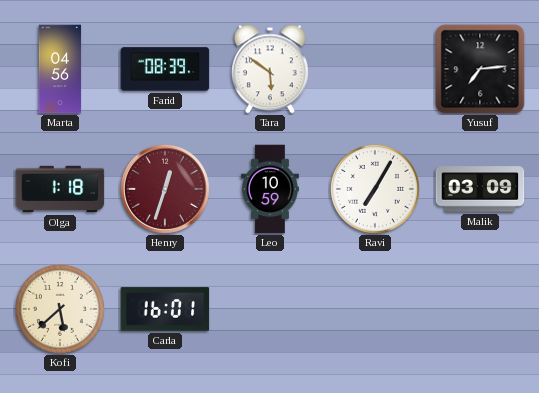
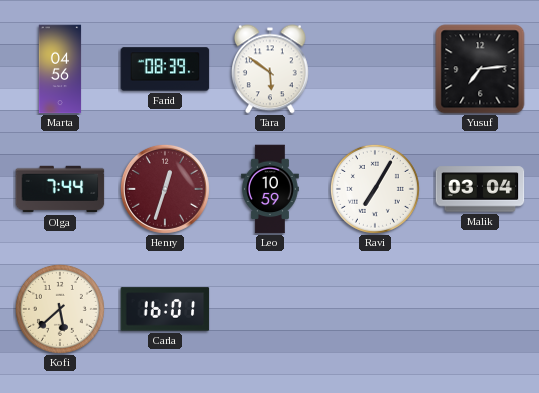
Olga: 1:18 -> 7:44 (60, 189)
Malik: 03:09 -> 03:04 (480, 189)
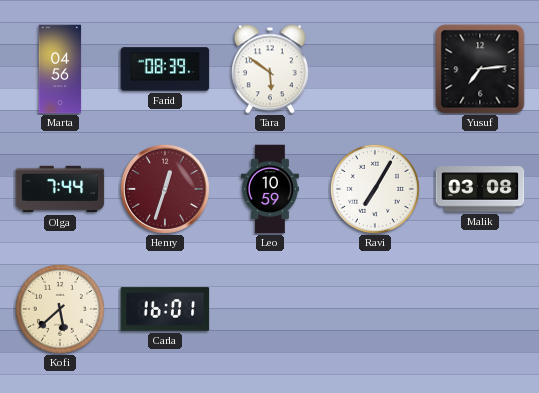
Malik: 03:04 -> 03:08 (480, 189)
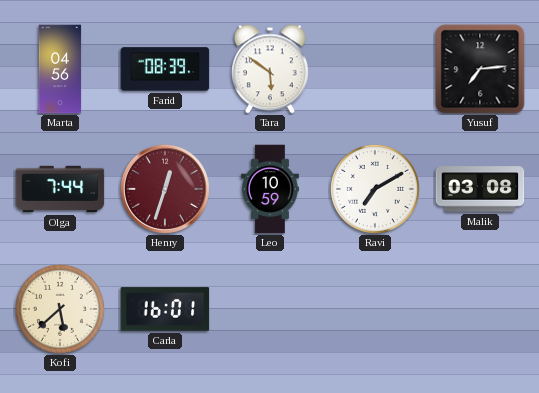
Ravi: 7:05 -> 7:10 (375, 189)
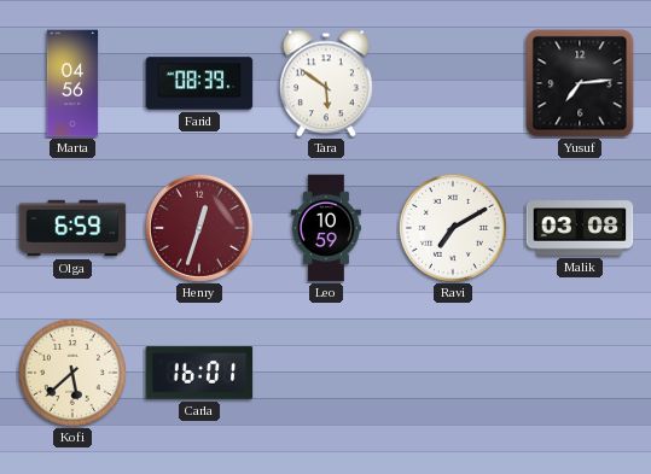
Olga: 7:44 -> 6:59 (72, 228)
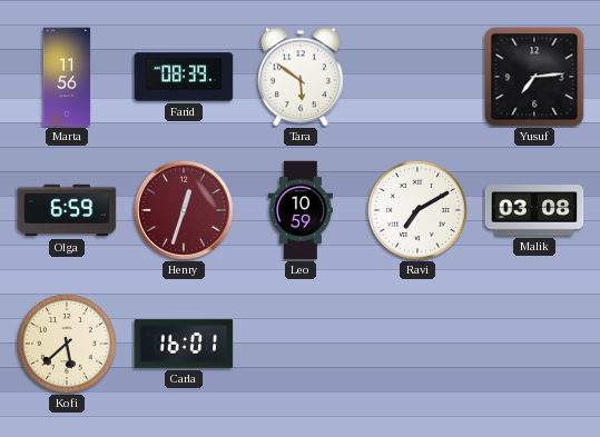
Marta: 04:56 -> 11:56 (67, 77)
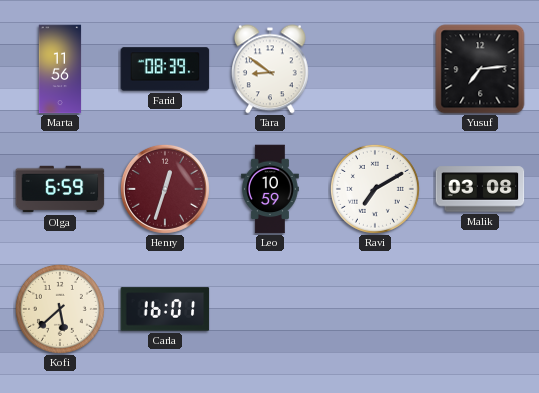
Tara: 5:51 -> 8:51 (270, 69)
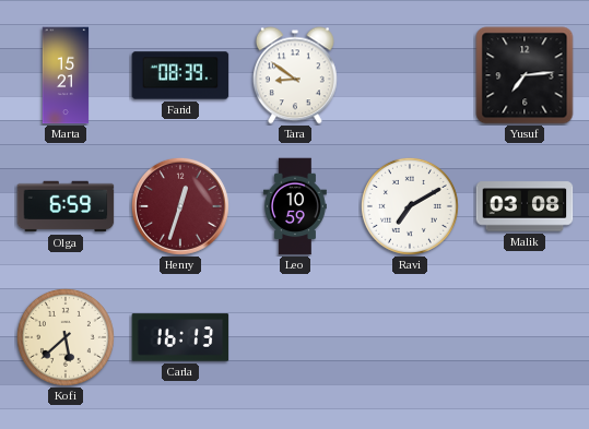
Marta: 11:56 -> 15:21 (66, 75)
Carla: 16:01 -> 16:13 (180, 337)
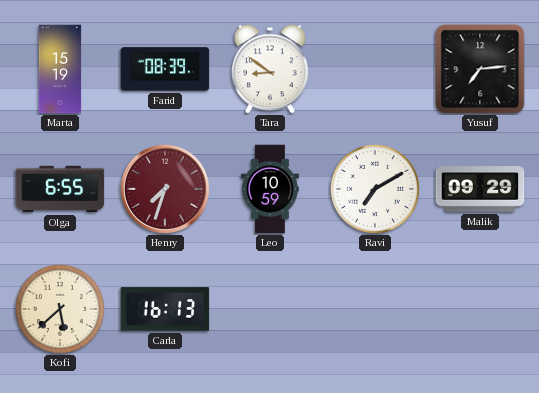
Marta: 15:21 -> 15:19 (60, 69)
Olga: 6:59 -> 6:55 (60, 189)
Henry: 12:33 -> 7:33 (165, 189)
Malik: 03:08 -> 09:29 (480, 189)
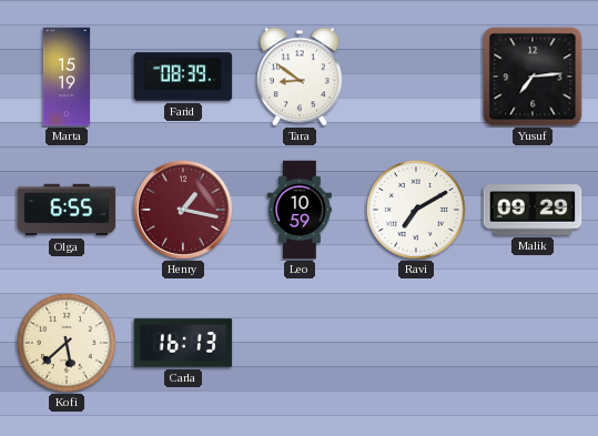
Henry: 7:33 -> 1:17 (183, 210)
